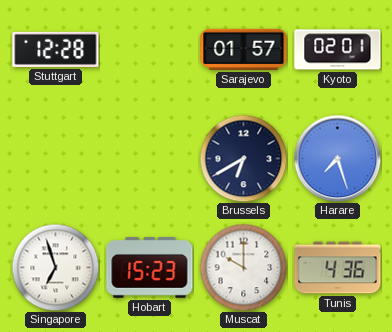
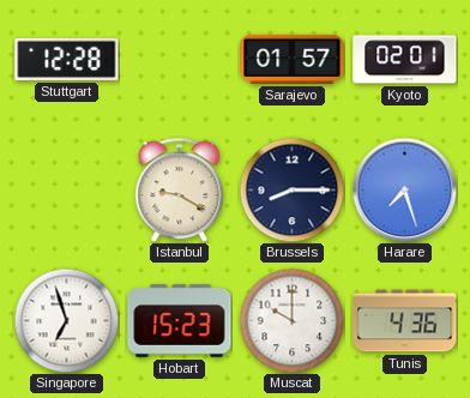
Istanbul: none -> 9:20 (180, 189)
Brussels: 6:40 -> 8:15 (291, 189)
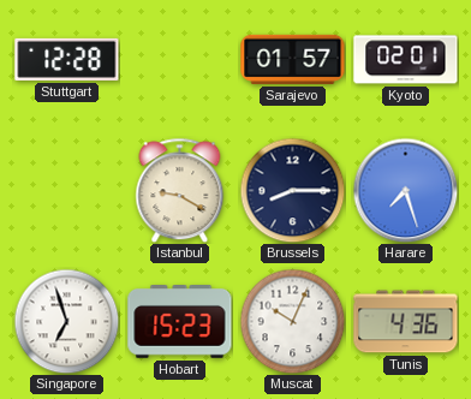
Muscat: 10:00 -> 10:04 (292, 321)
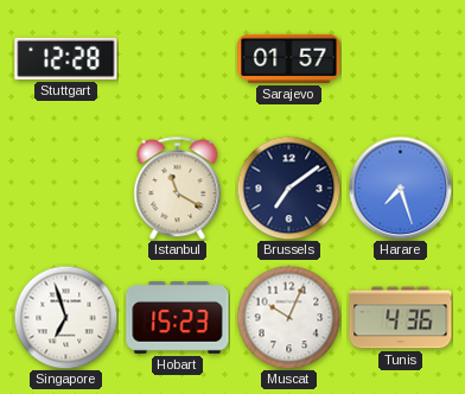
Kyoto: 02:01 -> none (406, 60)
Istanbul: 9:20 -> 11:20 (178, 188)
Brussels: 8:15 -> 7:09 (288, 188)
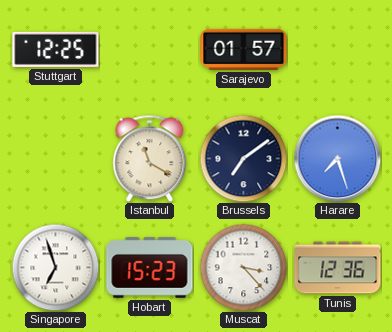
Stuttgart: 12:28 -> 12:25 (56, 49)
Muscat: 10:04 -> 3:23 (243, 267)
Tunis: 4:36 -> 12:36 (338, 268)
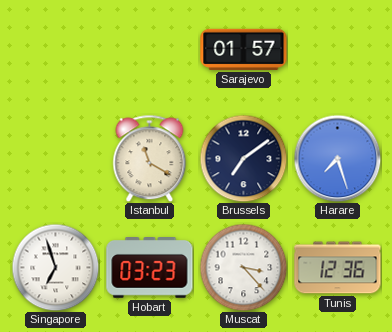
Stuttgart: 12:25 -> none (56, 49)
Hobart: 15:23 -> 03:23 (150, 268)
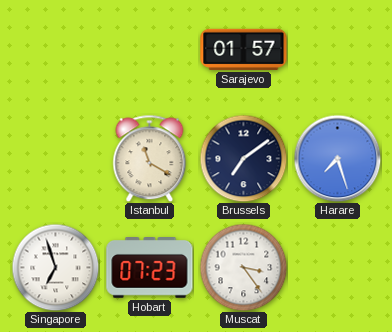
Hobart: 03:23 -> 07:23 (150, 268)
Muscat: 3:23 -> 3:24 (243, 267)
Tunis: 12:36 -> none (338, 268)
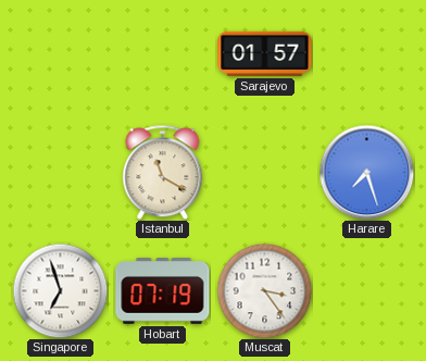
Brussels: 7:09 -> none (243, 158)
Hobart: 07:23 -> 07:19 (163, 291)
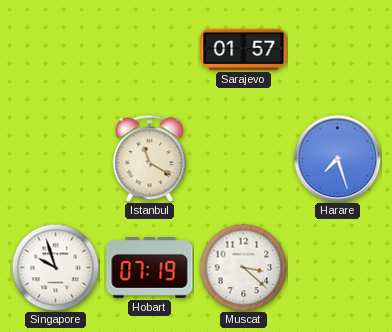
Singapore: 6:57 -> 9:57 (55, 267)
Muscat: 3:24 -> 3:22 (243, 267)
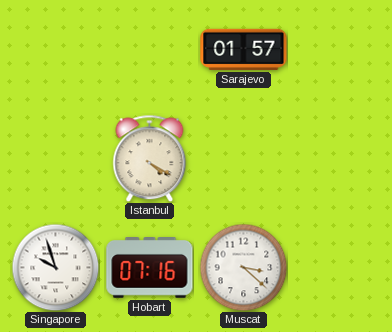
Istanbul: 11:20 -> 4:20 (150, 158)
Harare: 7:27 -> none (337, 158)
Hobart: 07:19 -> 07:16 (150, 268)
